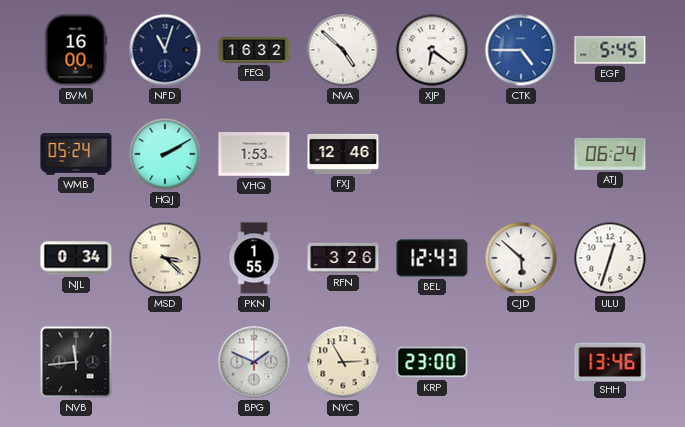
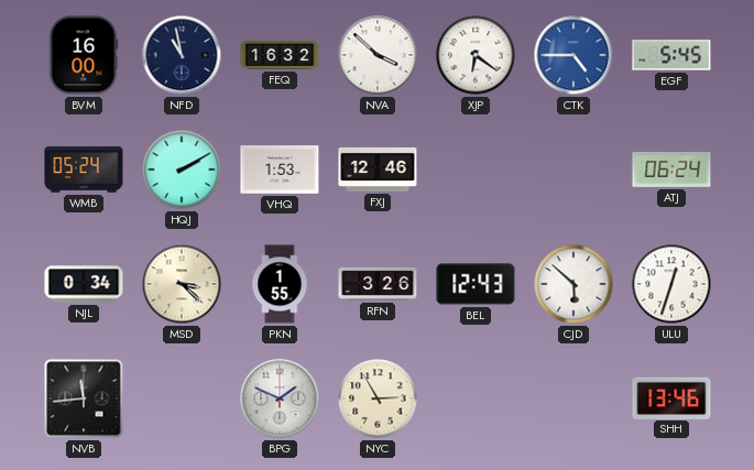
NFD: 11:03 -> 10:58 (182, 55)
NVA: 4:52 -> 3:52 (378, 55)
KRP: 23:00 -> none (432, 362)
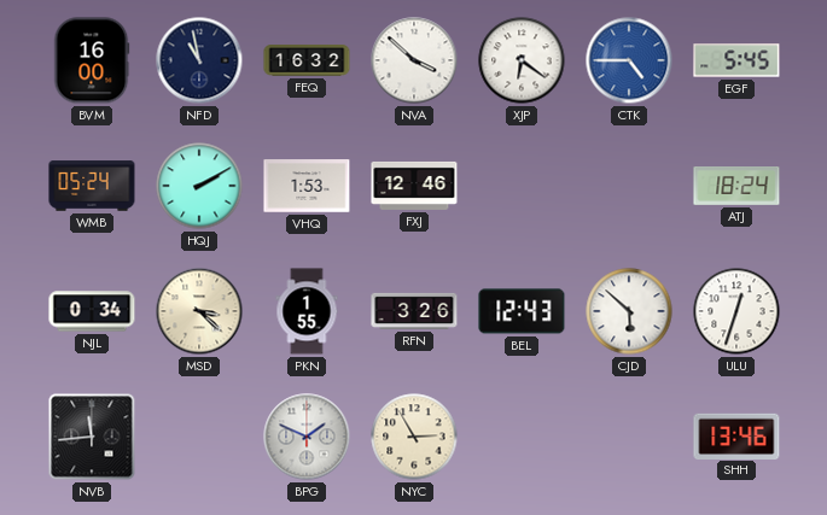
ATJ: 06:24 -> 18:24 (736, 187)
